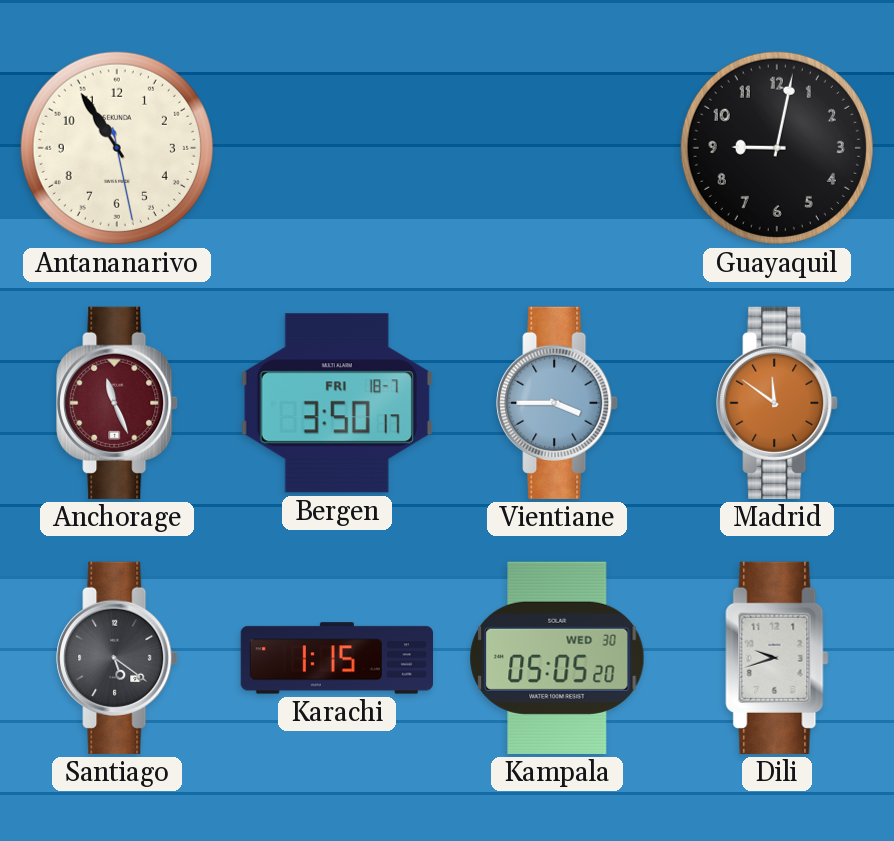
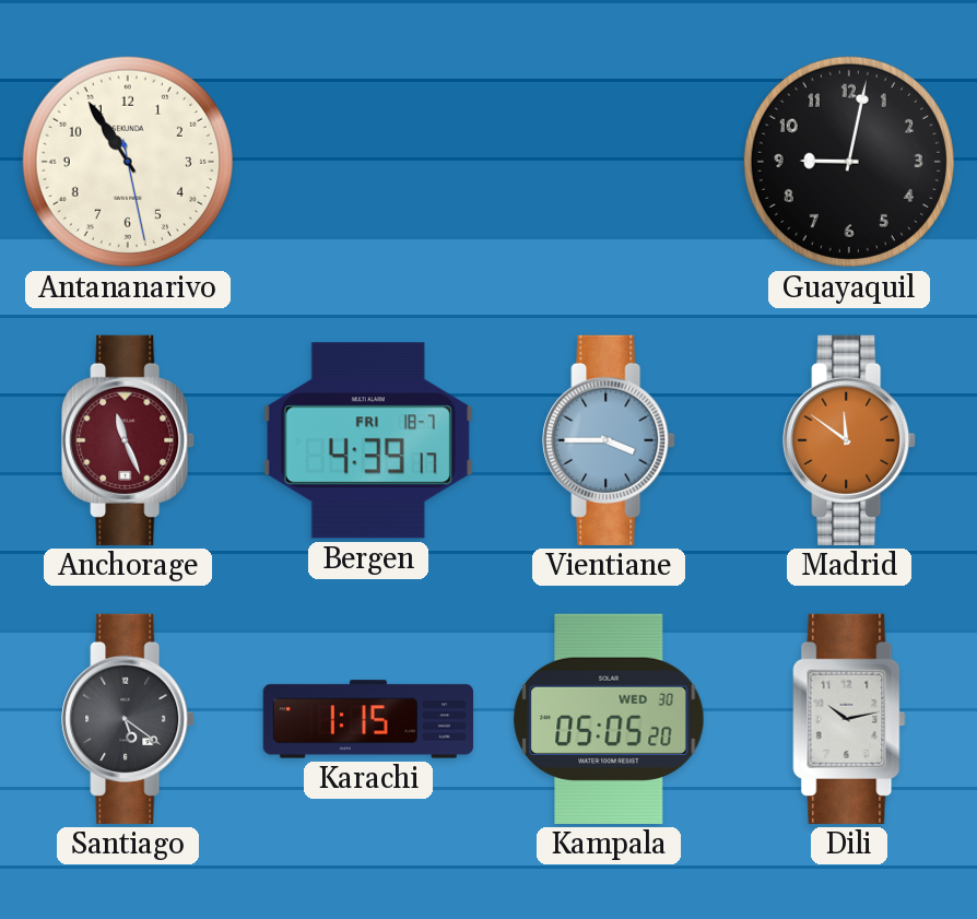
Bergen: 3:50 -> 4:39 (368, 440)
Dili: 9:42 -> 10:13 (849, 719)
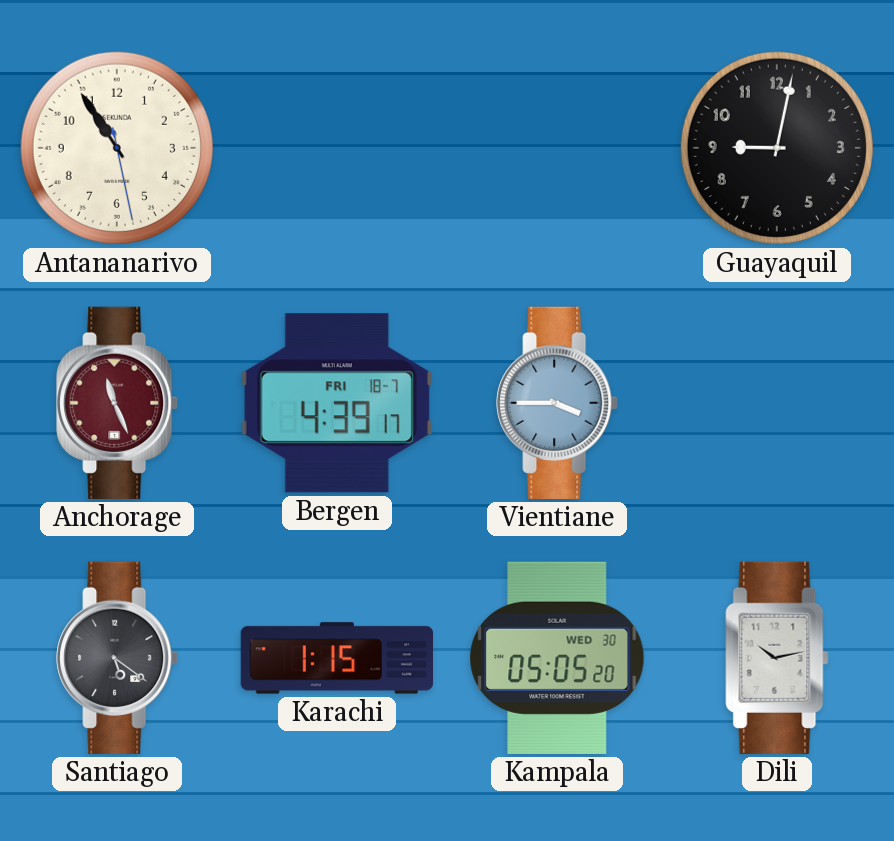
Madrid: 11:51 -> none (849, 440)
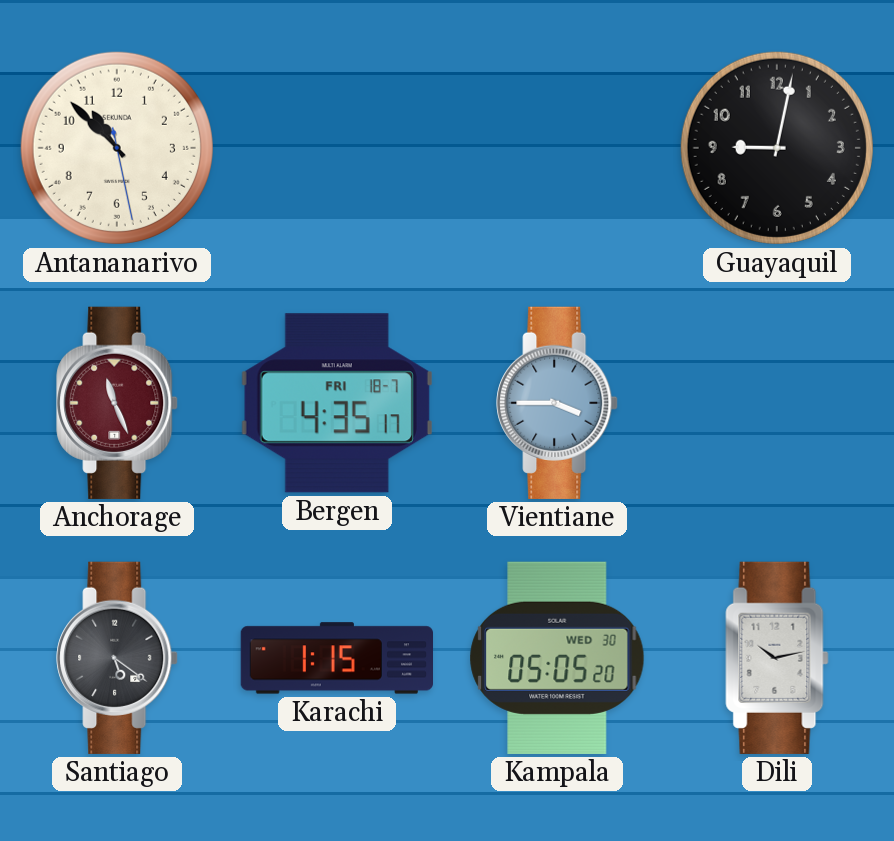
Antananarivo: 10:54 -> 10:52 (117, 148)
Bergen: 4:39 -> 4:35 (337, 403)
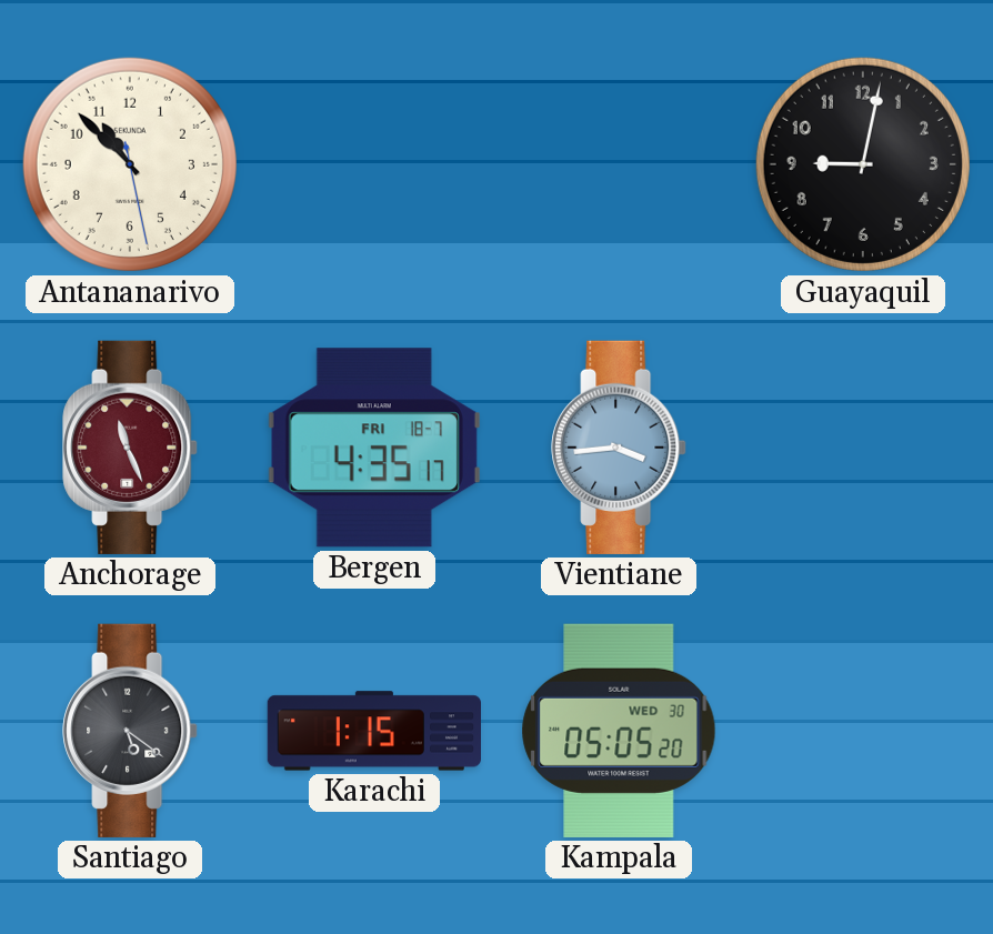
Vientiane: 3:45 -> 3:44 (619, 448)
Dili: 10:13 -> none (777, 658)
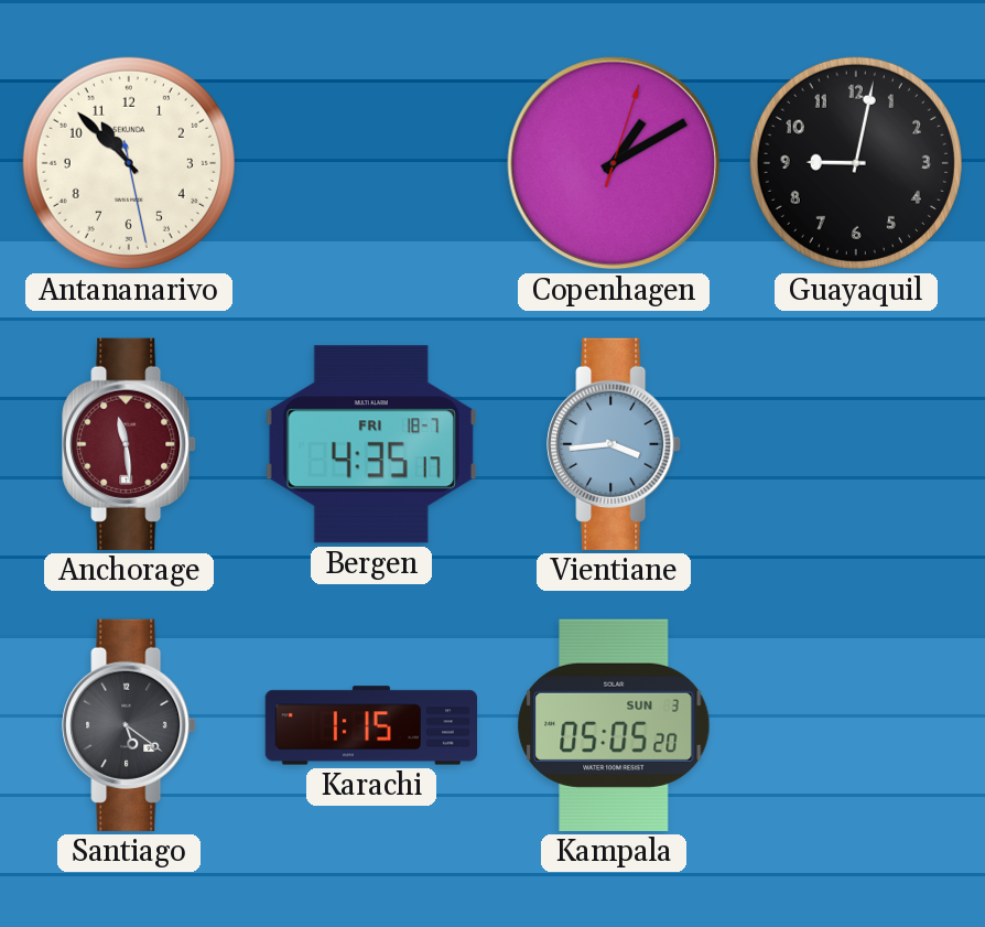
Copenhagen: none -> 1:10 (614, 163)
Anchorage: 11:26 -> 11:29 (129, 444)
Kampala date: WED 30 -> SUN 3 (614, 725)
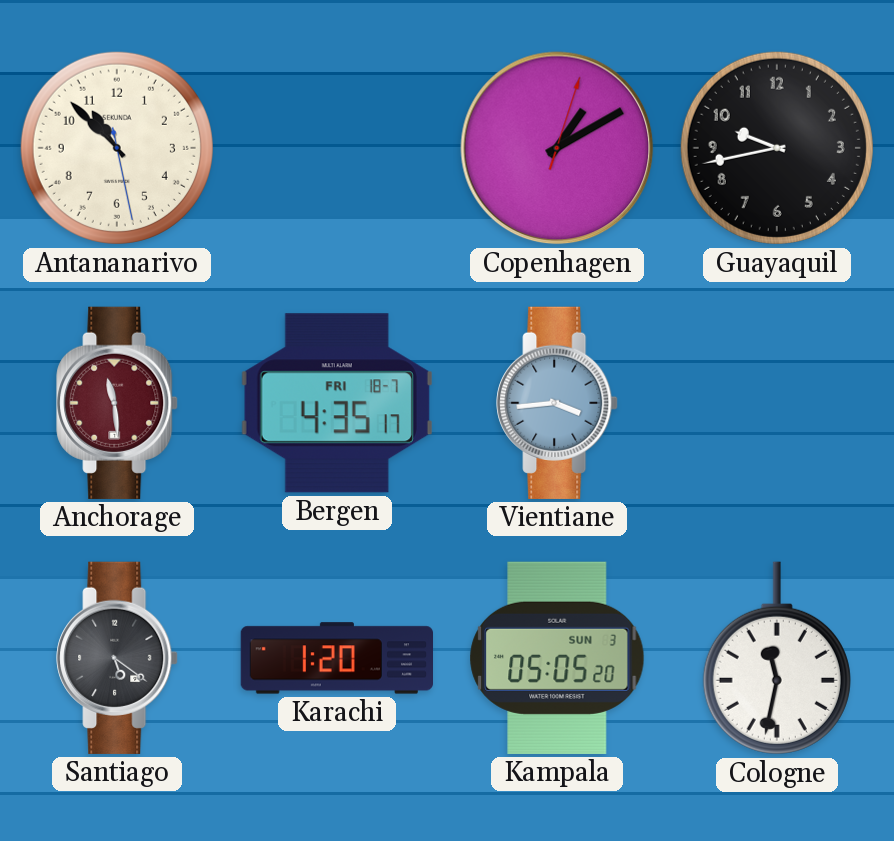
Guayaquil: 9:02 -> 9:43 (777, 148)
Karachi: 1:15 -> 1:20 (336, 658)
Cologne: none -> 11:32 (777, 658)
